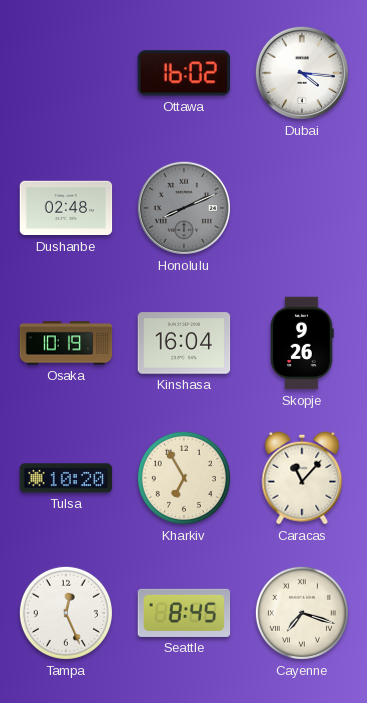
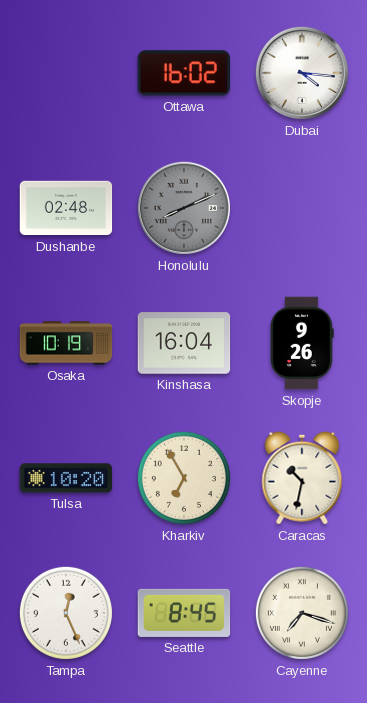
Caracas: 11:07 -> 10:32 (302, 478)
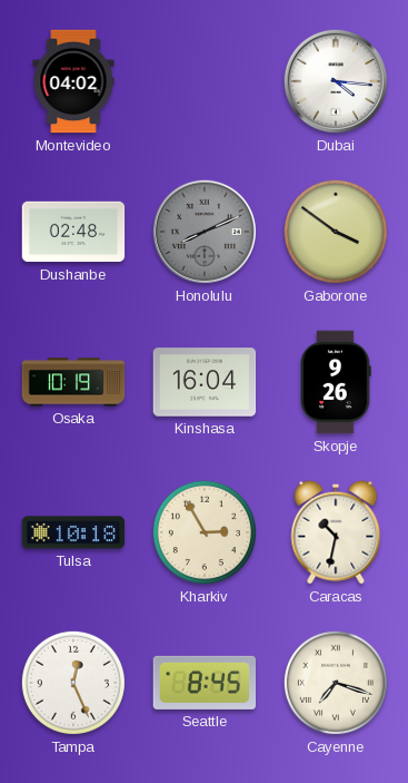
Montevideo: none -> 04:02 (73, 81)
Ottawa: 16:02 -> none (184, 73)
Gaborone: none -> 3:51 (336, 232)
Tulsa: 10:20 -> 10:18 (73, 532)
Kharkiv: 6:55 -> 2:55 (205, 532)
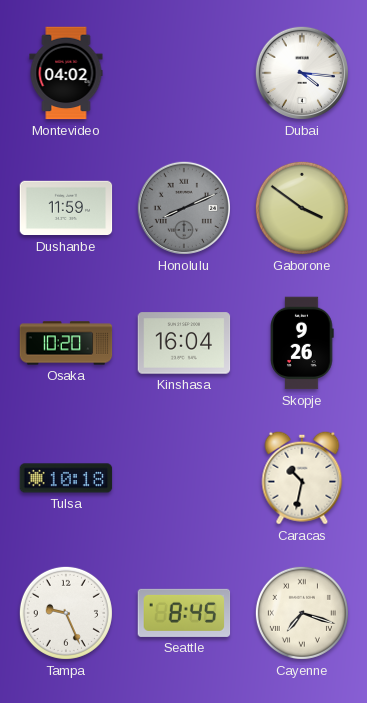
Dushanbe: 02:48 -> 11:59 (66, 208)
Osaka: 10:19 -> 10:20 (66, 343)
Kharkiv: 2:55 -> none (205, 532)
Tampa: 12:26 -> 9:26 (66, 613)
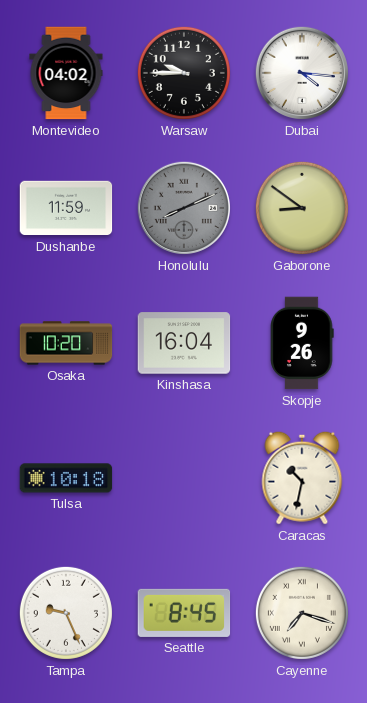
Warsaw: none -> 9:45 (184, 73)
Gaborone: 3:51 -> 8:51 (302, 208)
